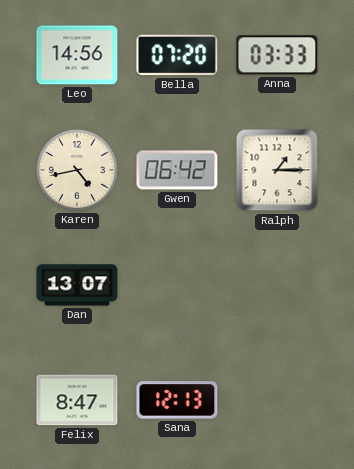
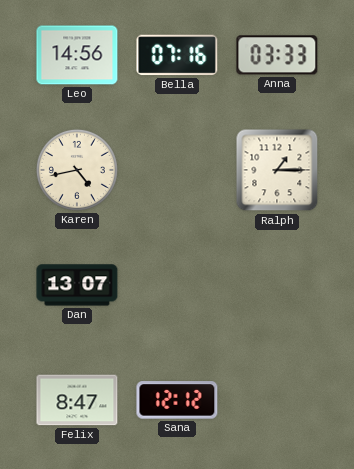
Bella: 07:20 -> 07:16 (177, 55)
Gwen: 06:42 -> none (177, 170)
Sana: 12:13 -> 12:12 (177, 400)
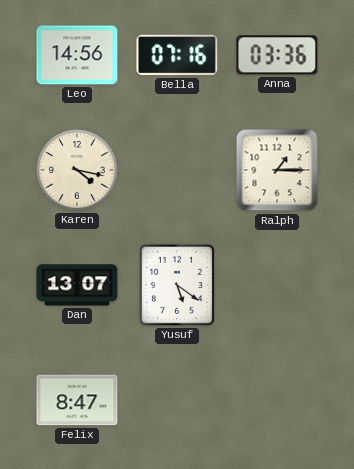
Anna: 03:33 -> 03:36 (277, 55)
Karen: 4:43 -> 4:17 (77, 170)
Yusuf: none -> 5:21 (177, 285)
Sana: 12:12 -> none (177, 400)
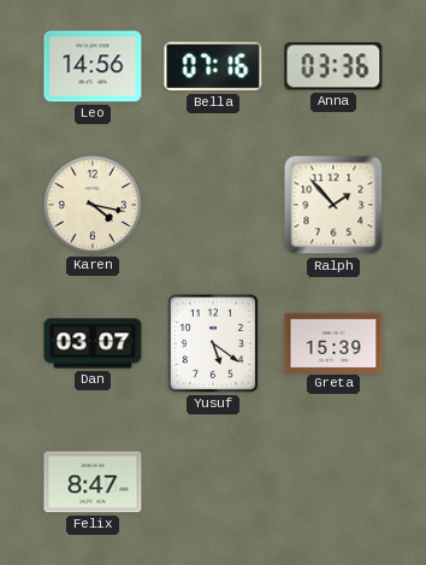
Ralph: 1:15 -> 1:53 (333, 205)
Dan: 13:07 -> 03:07 (93, 343)
Greta: none -> 15:39 (333, 342)
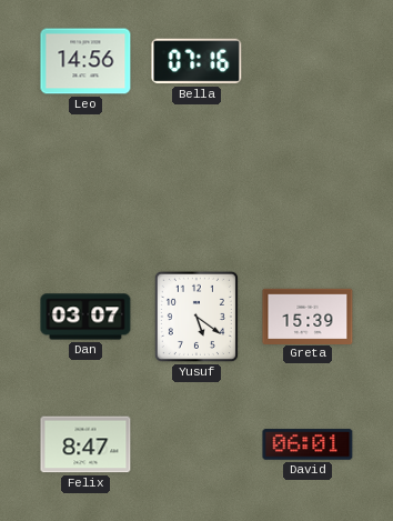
Anna: 03:36 -> none (333, 66)
Karen: 4:17 -> none (93, 205)
Ralph: 1:53 -> none (333, 205)
David: none -> 06:01 (308, 444)
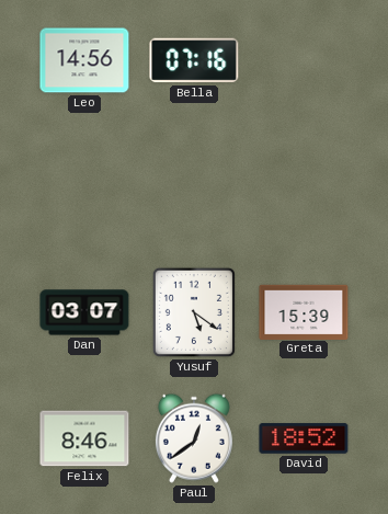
Felix: 8:47 -> 8:46 (84, 438)
Paul: none -> 12:39 (194, 438)
David: 06:01 -> 18:52 (304, 438)
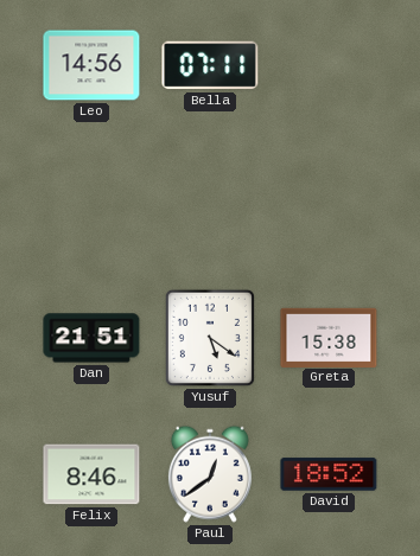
Bella: 07:16 -> 07:11 (210, 65)
Dan: 03:07 -> 21:51 (91, 338)
Greta: 15:39 -> 15:38 (329, 337)
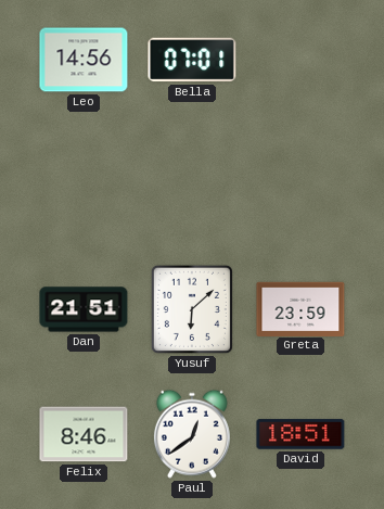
Bella: 07:11 -> 07:01 (192, 60)
Yusuf: 5:21 -> 6:08 (192, 309)
Greta: 15:38 -> 23:59 (300, 308)
David: 18:52 -> 18:51 (300, 434)
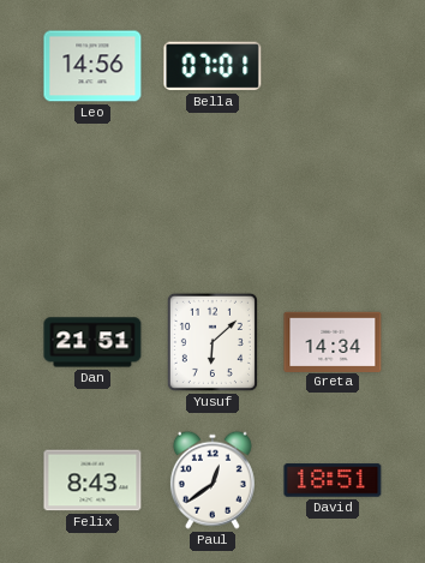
Greta: 23:59 -> 14:34 (333, 341)
Felix: 8:46 -> 8:43 (92, 480)
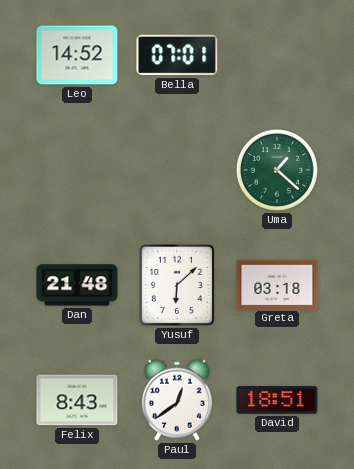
Leo: 14:56 -> 14:52 (77, 55)
Uma: none -> 1:22 (277, 170)
Dan: 21:51 -> 21:48 (77, 285)
Greta: 14:34 -> 03:18 (277, 284)
